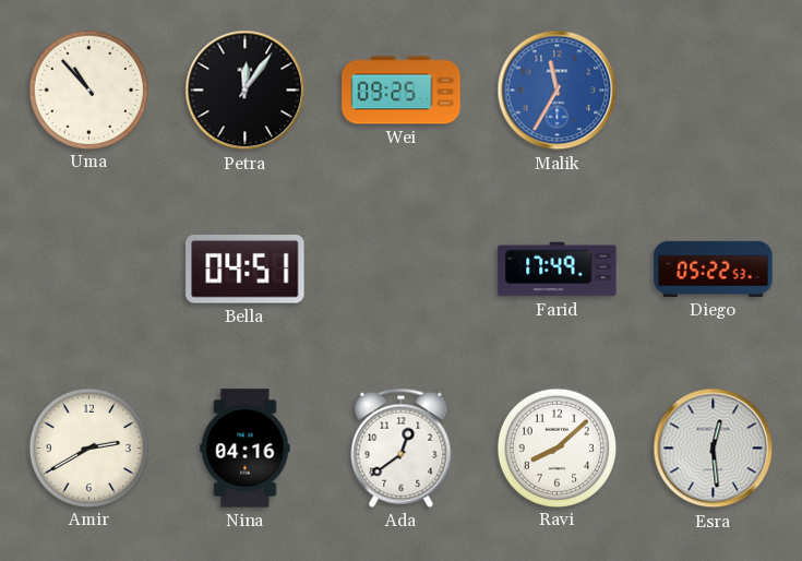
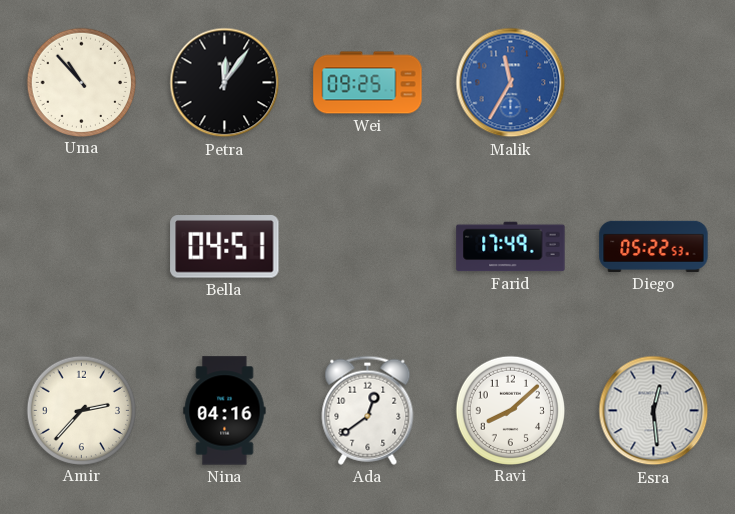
Amir: 2:40 -> 2:37 (81, 410)
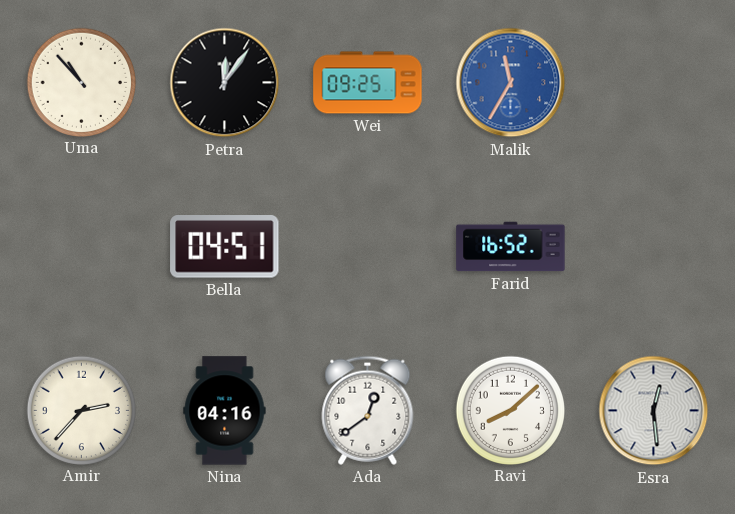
Farid: 17:49 -> 16:52 (511, 247)
Diego: 05:22 -> none (654, 246)
